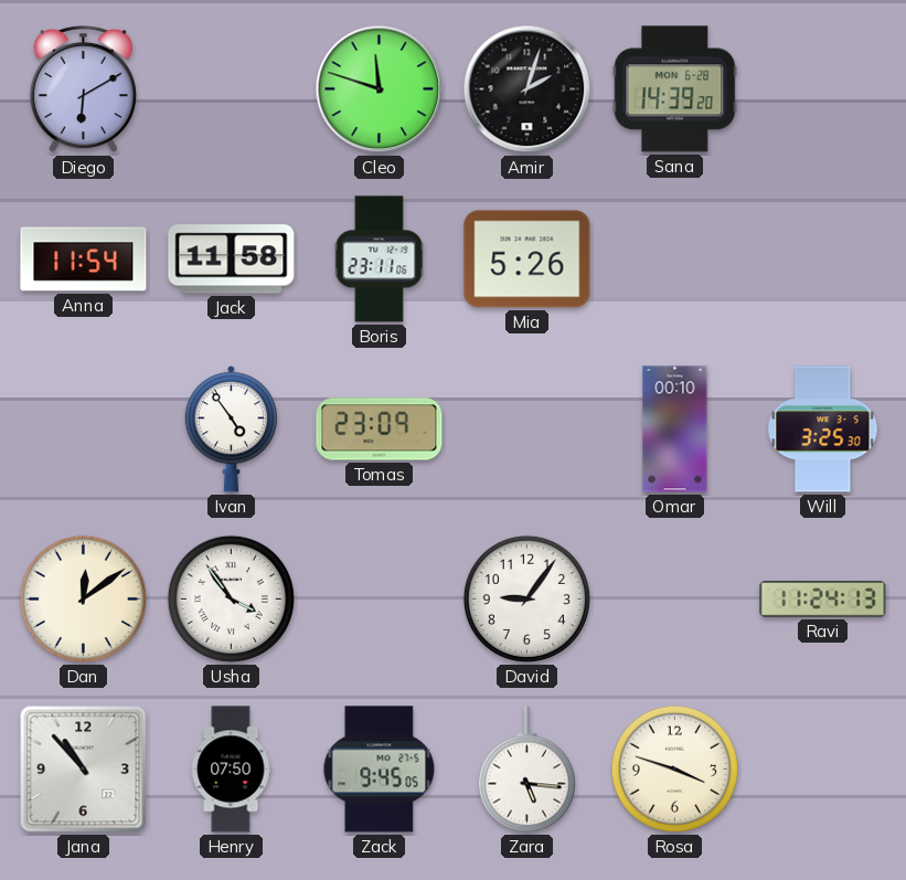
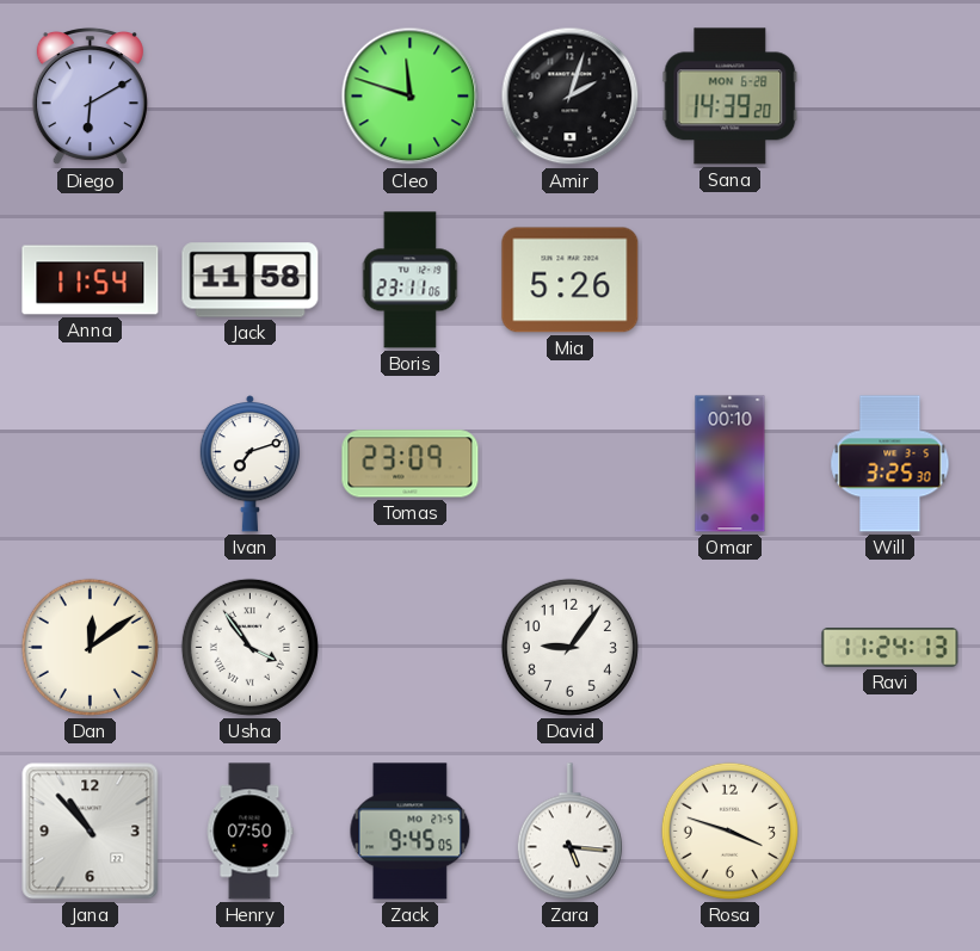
Ivan: 4:54 -> 7:12 (249, 464)
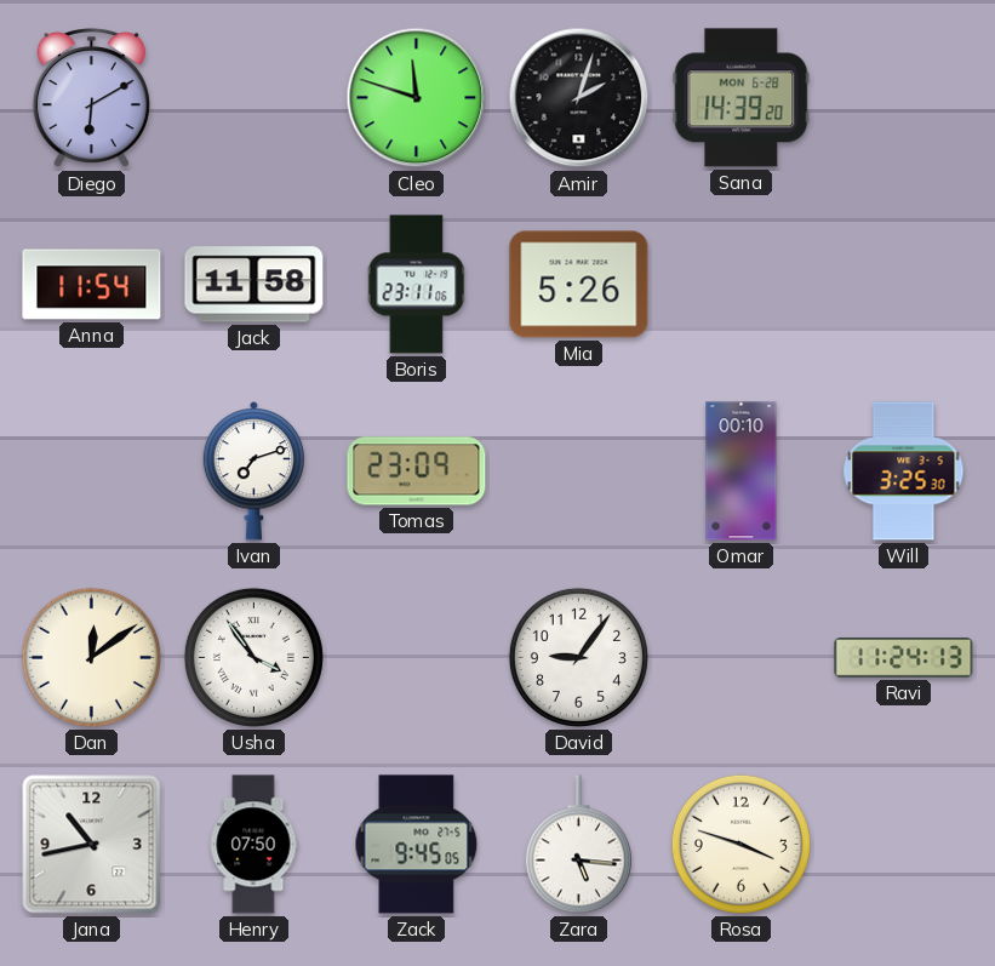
Jana: 10:53 -> 10:43 (92, 845)
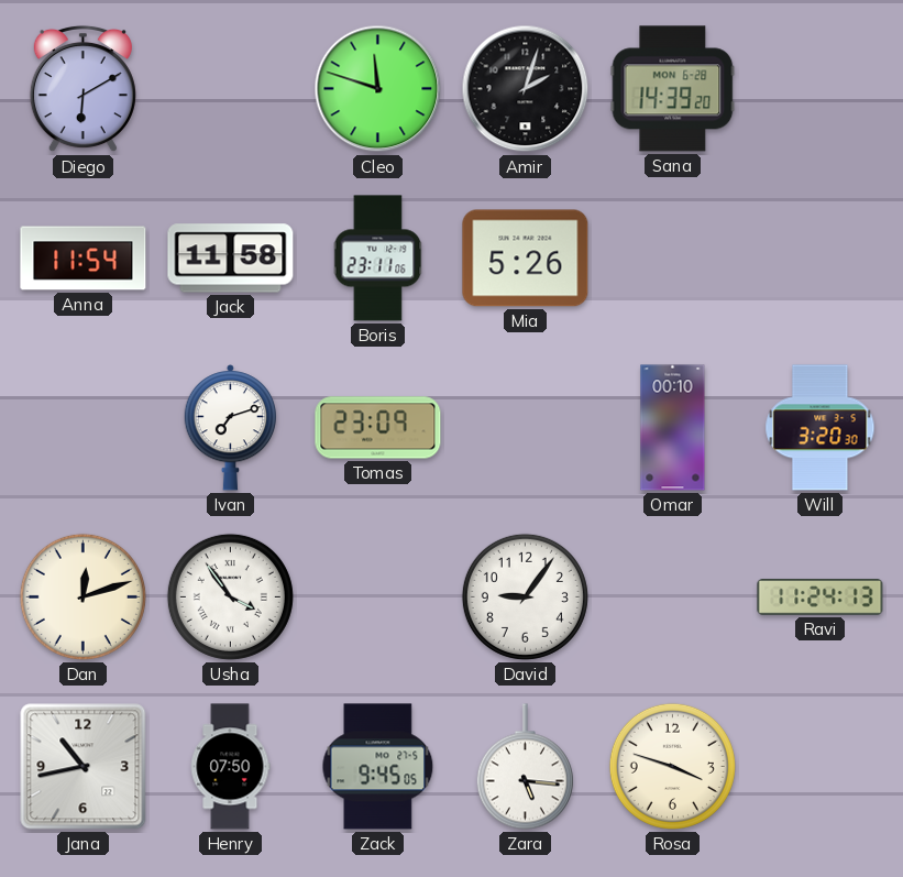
Will: 3:25 -> 3:20 (821, 428)
Dan: 12:09 -> 12:12 (82, 596)
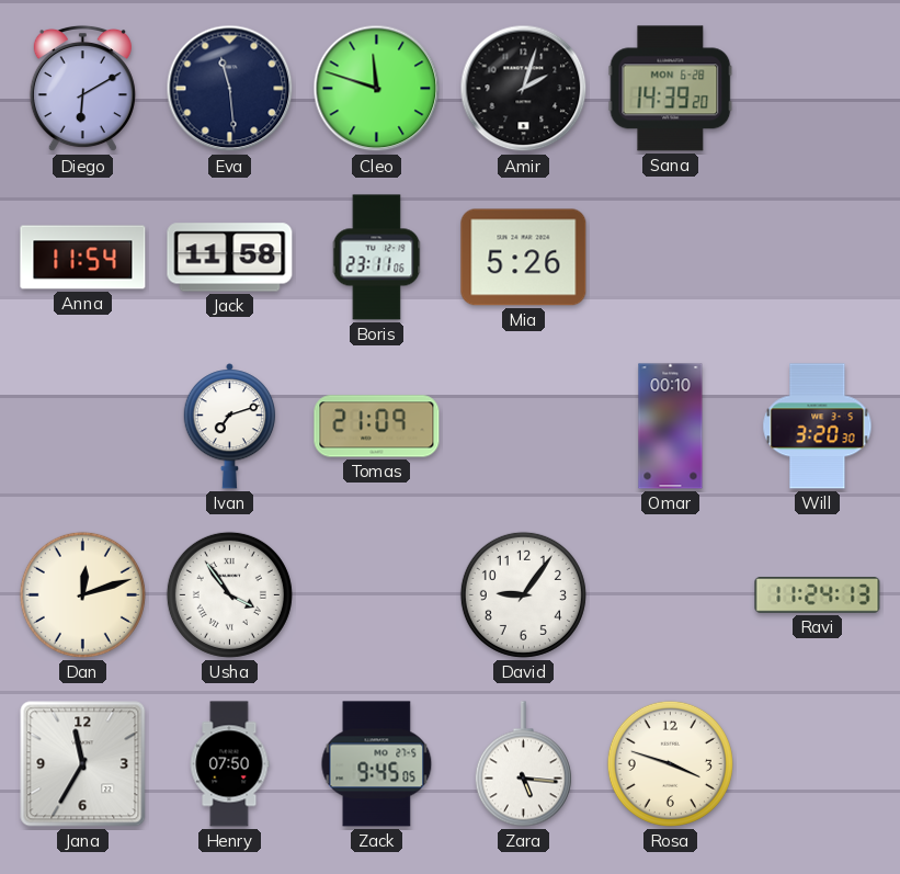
Eva: none -> 11:29 (230, 89)
Tomas: 23:09 -> 21:09 (377, 427)
Jana: 10:43 -> 11:35 (83, 764)
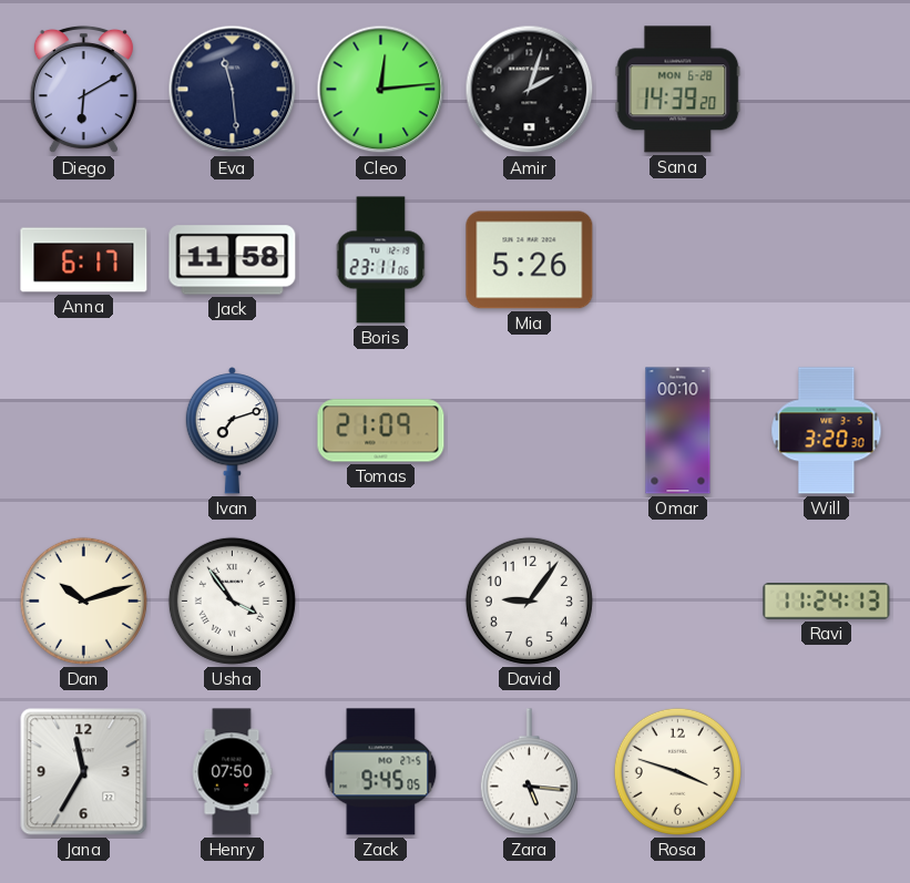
Cleo: 11:48 -> 12:14 (381, 90)
Anna: 11:54 -> 6:17 (84, 260)
Dan: 12:12 -> 10:12 (83, 600)
